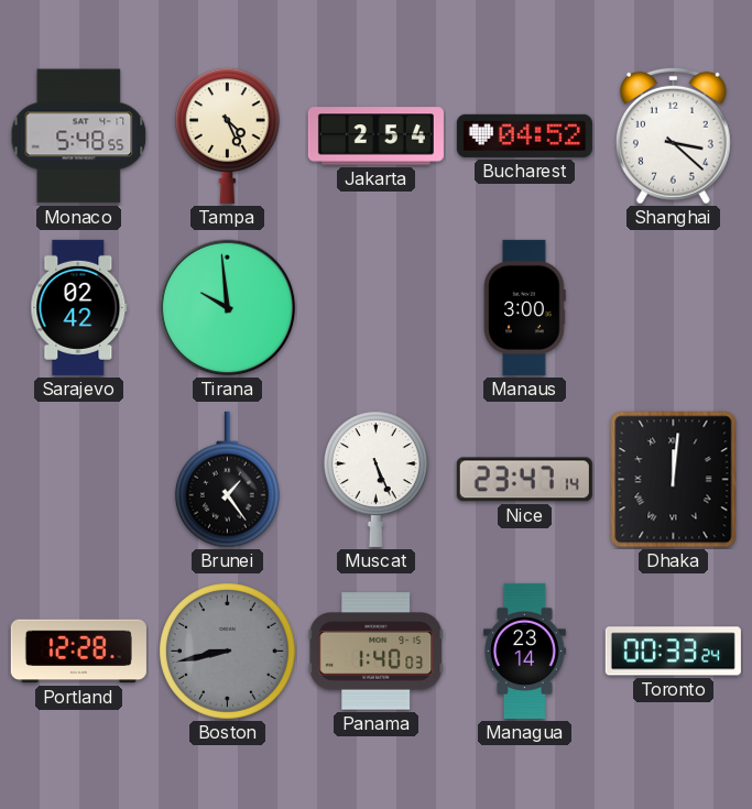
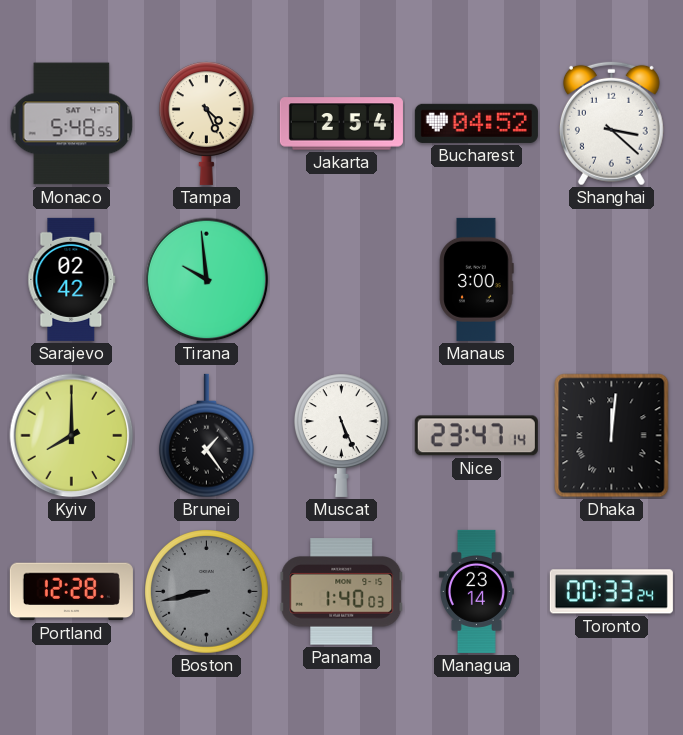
Kyiv: none -> 8:00 (72, 436)
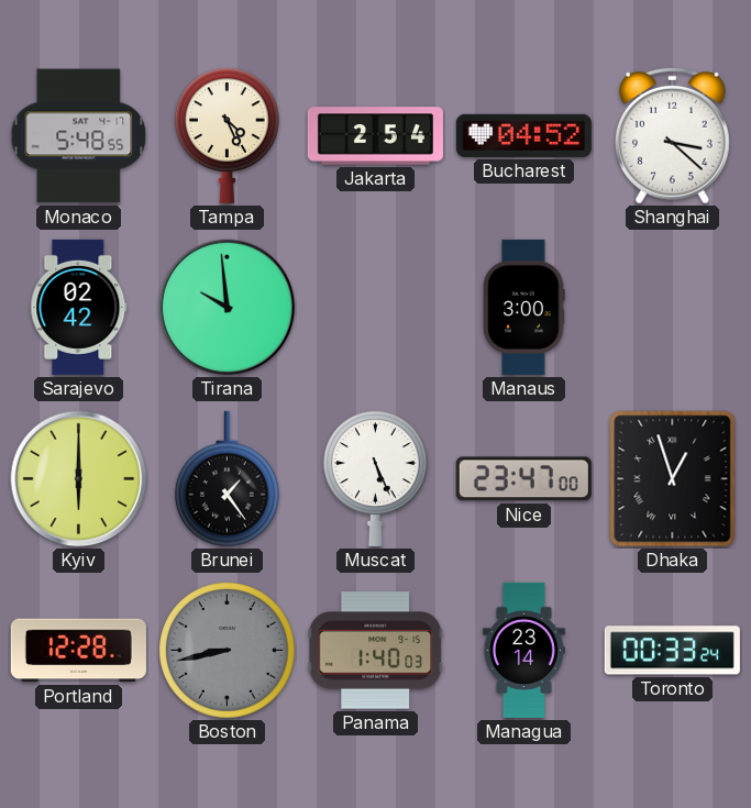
Kyiv: 8:00 -> 6:00 (79, 479)
Nice: 23:47:14 -> 23:47:00 (523, 479)
Dhaka: 12:01 -> 12:57 (673, 479)
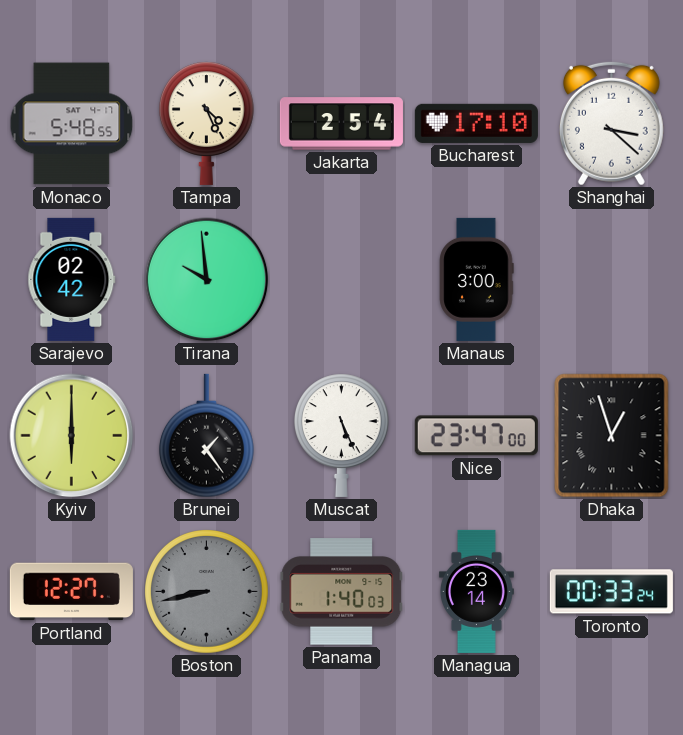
Bucharest: 04:52 -> 17:10 (476, 123)
Portland: 12:28 -> 12:27 (71, 592)
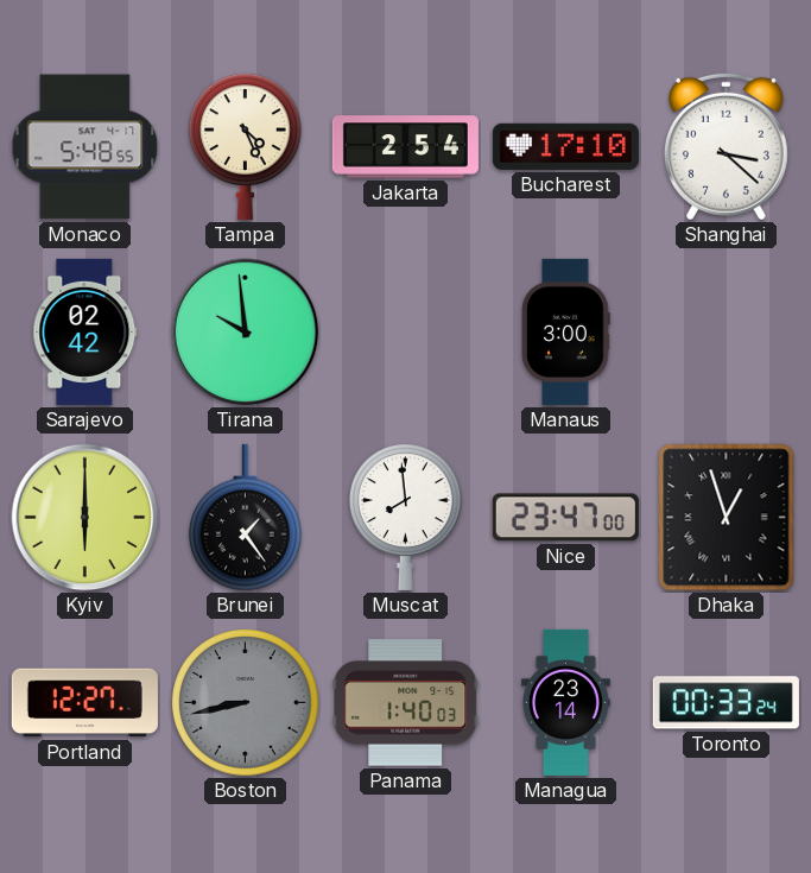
Muscat: 5:26 -> 7:59 (405, 517)
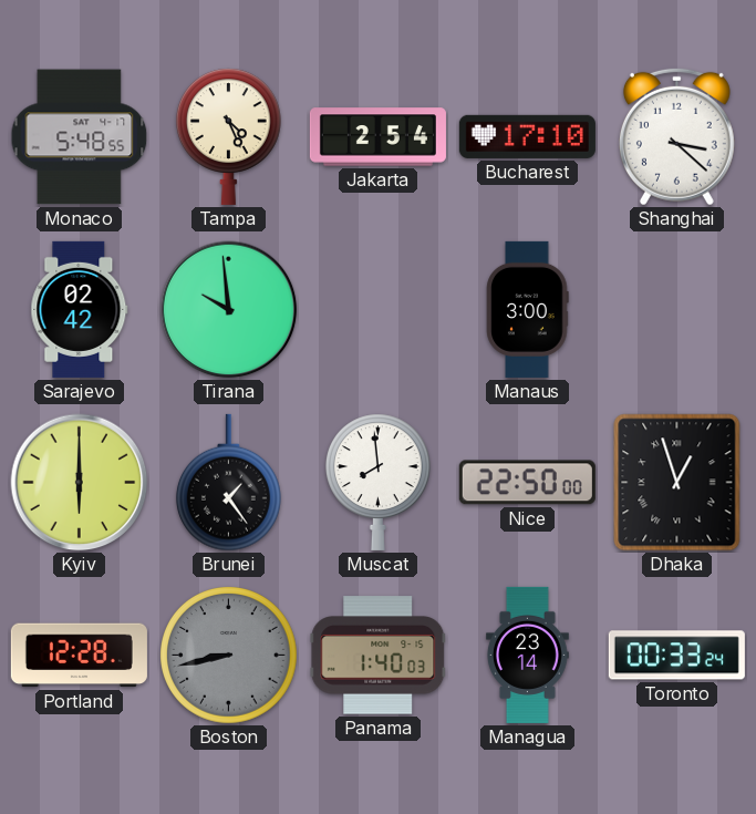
Nice: 23:47 -> 22:50 (527, 483)
Portland: 12:27 -> 12:28 (79, 656)
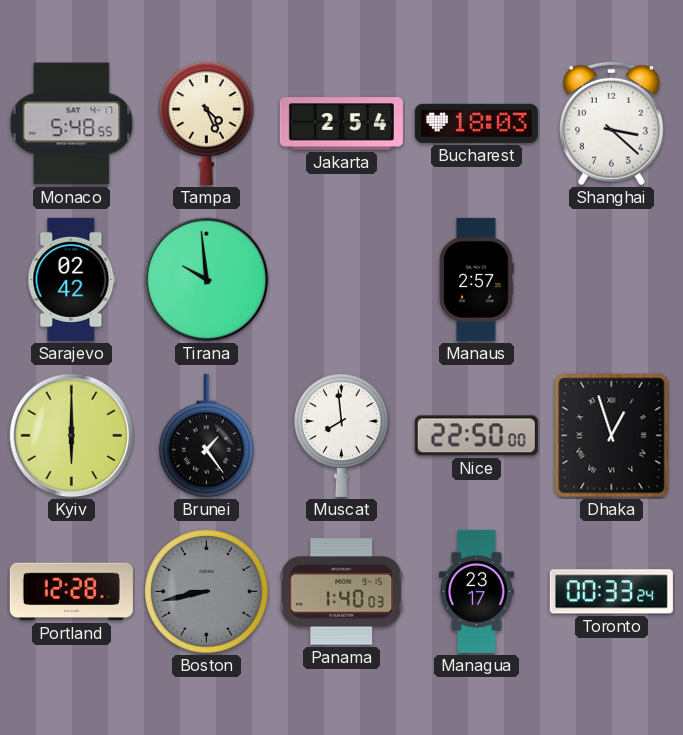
Bucharest: 17:10 -> 18:03 (476, 123)
Manaus: 3:00 -> 2:57 (477, 279)
Managua: 23:14 -> 23:17 (476, 591)
